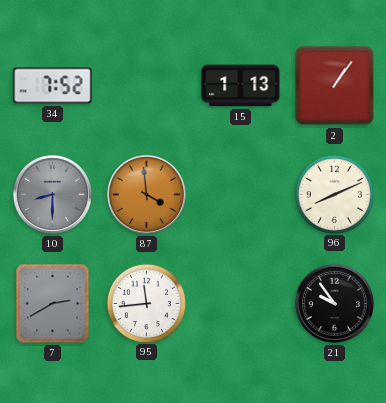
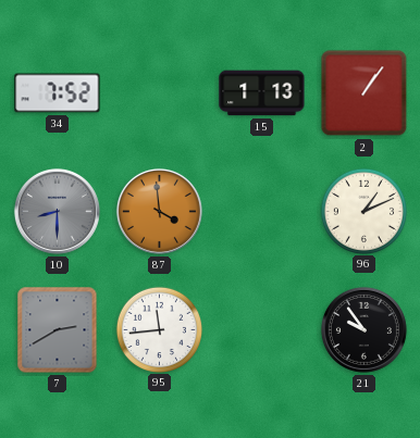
96: 8:11 -> 1:11 (363, 211)
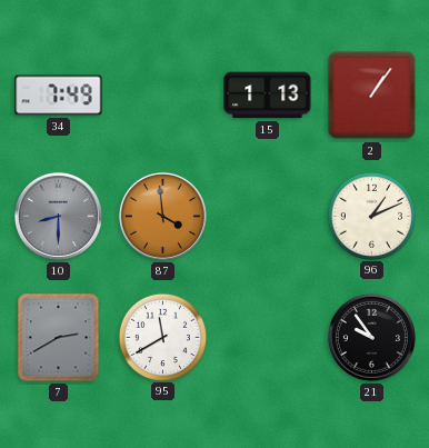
34: 7:52 -> 7:49 (59, 96)
95: 11:44 -> 11:40 (162, 337)
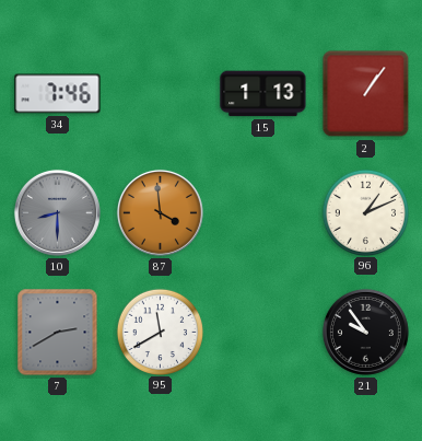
34: 7:49 -> 7:46 (58, 94)
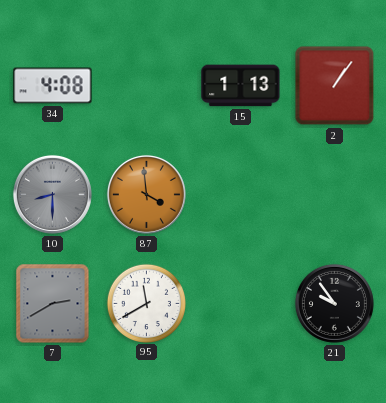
34: 7:46 -> 4:08 (53, 86)
96: 1:11 -> none (365, 212)
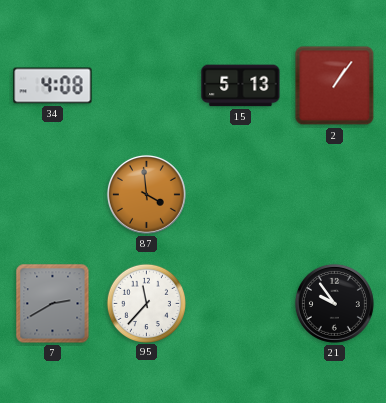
15: 1:13 -> 5:13 (241, 86)
10: 8:30 -> none (52, 194)
95: 11:40 -> 11:37 (146, 303)
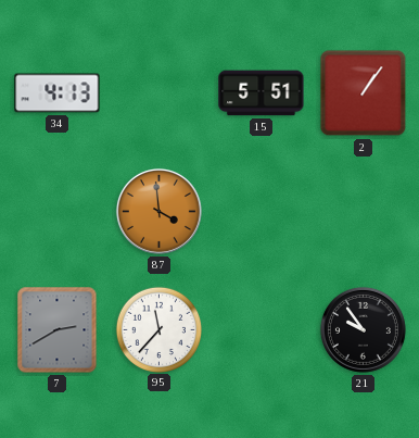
34: 4:08 -> 4:13 (58, 93)
15: 5:13 -> 5:51 (262, 93)
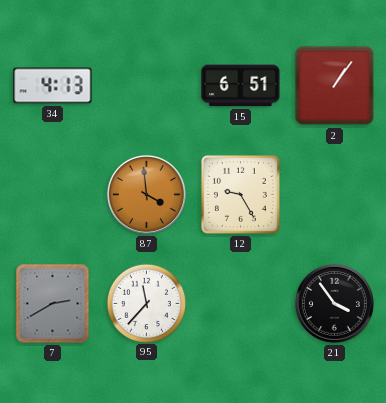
15: 5:51 -> 6:51 (241, 86)
12: none -> 9:25 (240, 194)
21: 9:54 -> 3:54 (334, 303)
